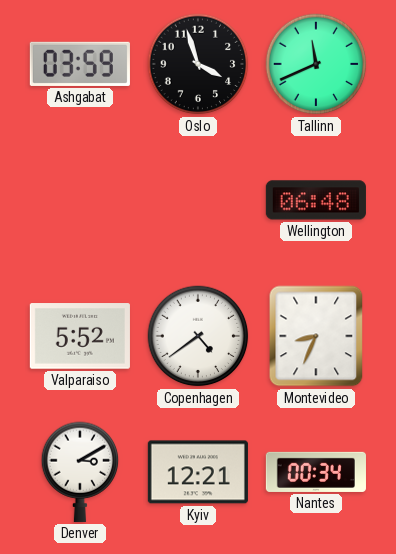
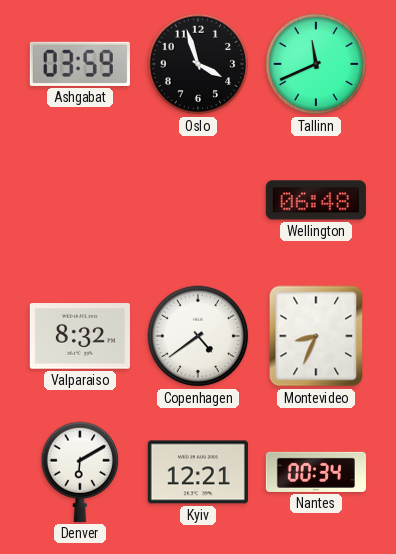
Valparaiso: 5:52 -> 8:32 (80, 336)
Denver: 3:10 -> 6:10 (80, 472)
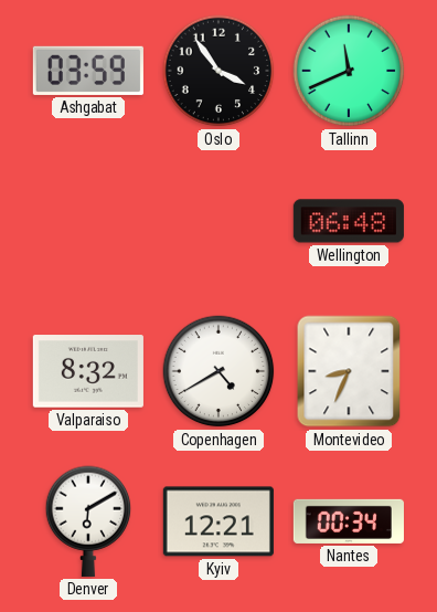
Oslo: 3:57 -> 3:54 (218, 71)
Copenhagen: 4:39 -> 4:40 (218, 371)
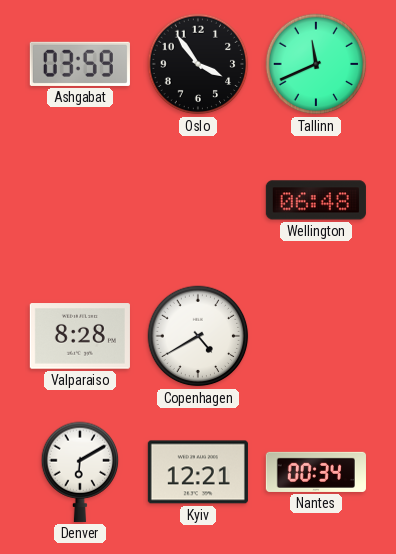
Valparaiso: 8:32 -> 8:28 (80, 336)
Montevideo: 8:34 -> none (349, 371)
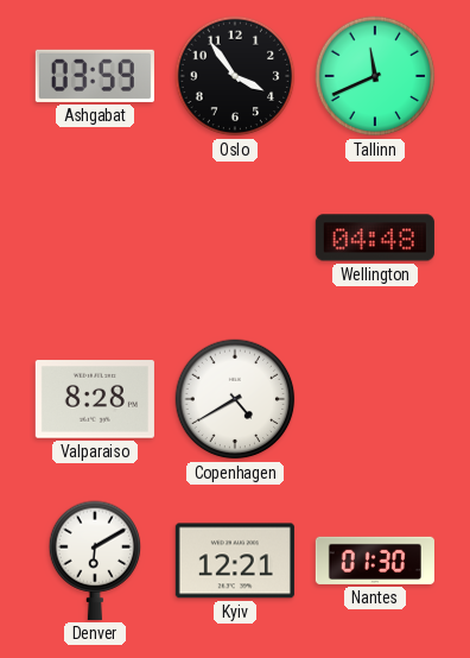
Wellington: 06:48 -> 04:48 (375, 238)
Nantes: 00:34 -> 01:30 (375, 561)
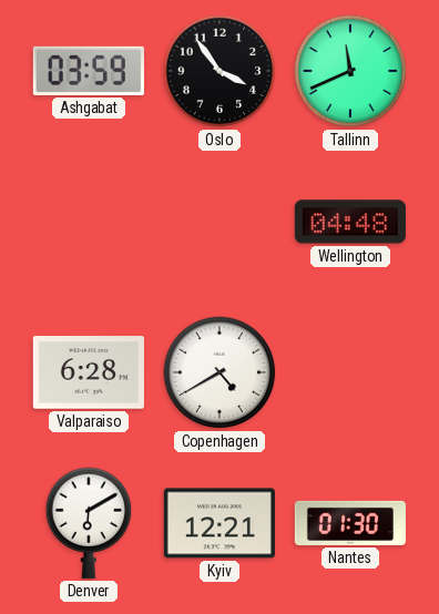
Valparaiso: 8:28 -> 6:28 (89, 372)
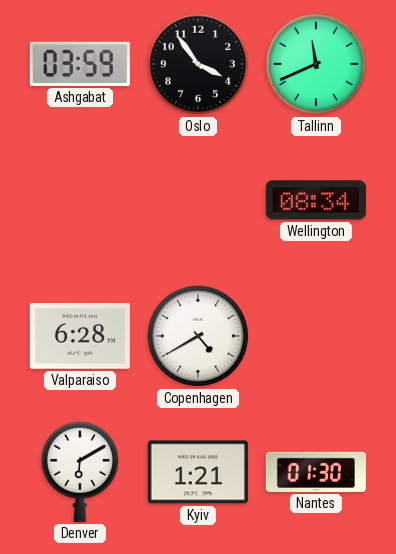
Wellington: 04:48 -> 08:34 (316, 200)
Kyiv: 12:21 -> 1:21 (198, 472)
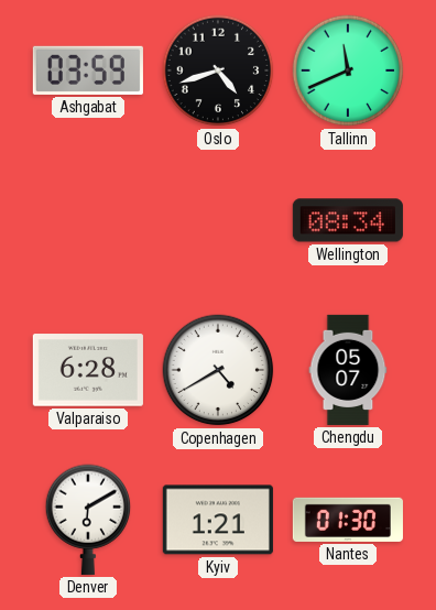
Oslo: 3:54 -> 4:42 (218, 70)
Chengdu: none -> 05:07 (348, 370)
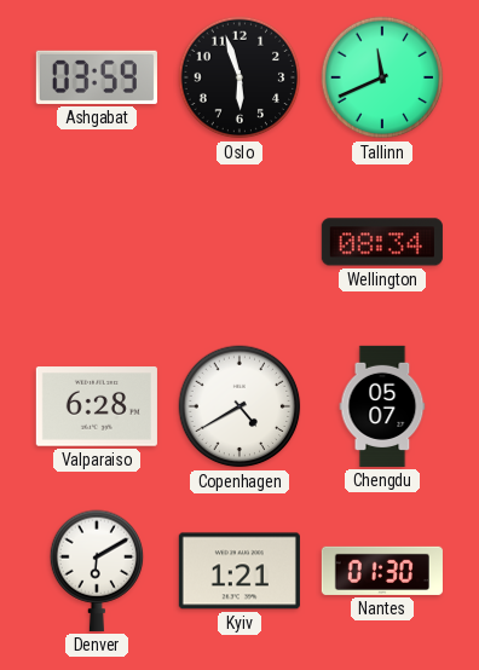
Oslo: 4:42 -> 5:57 (239, 77)
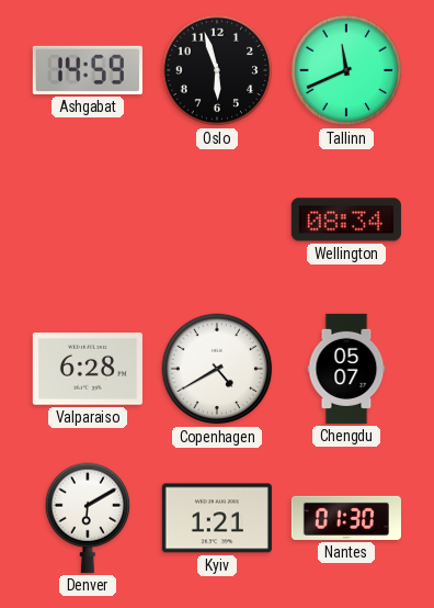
Ashgabat: 03:59 -> 14:59 (88, 70)
